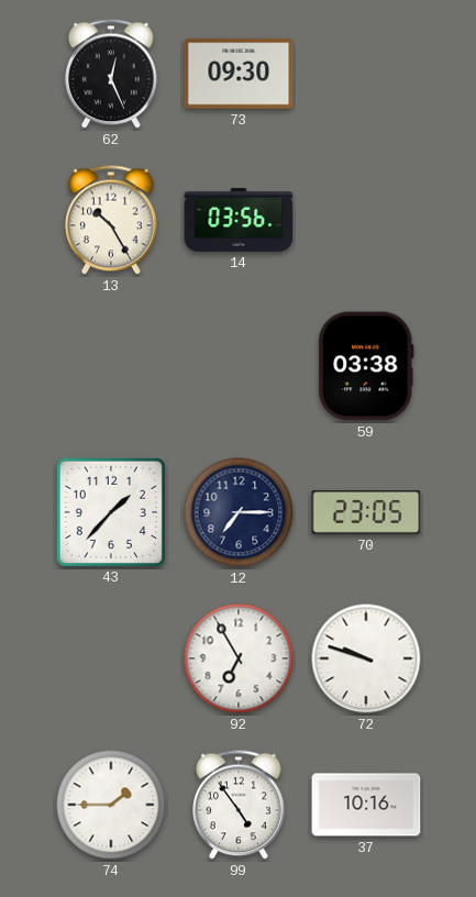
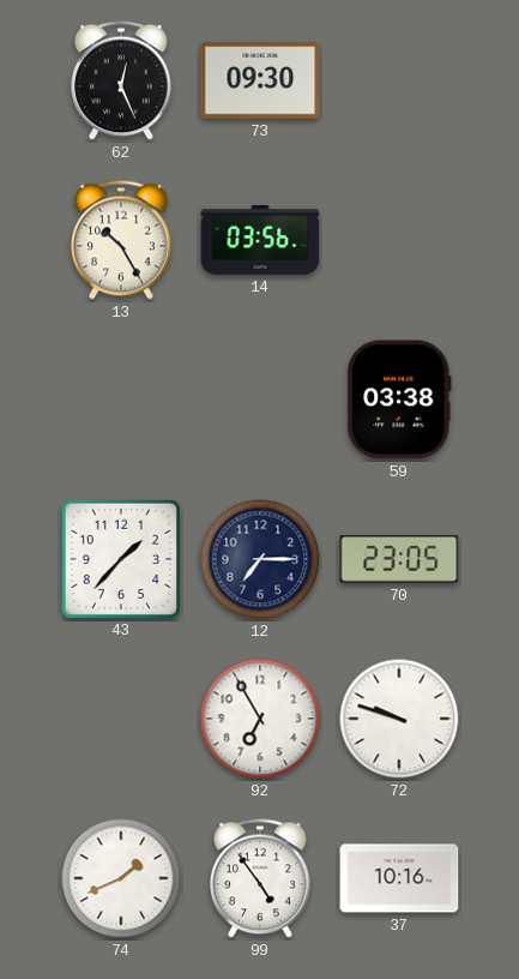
74: 1:45 -> 1:41 (121, 878)
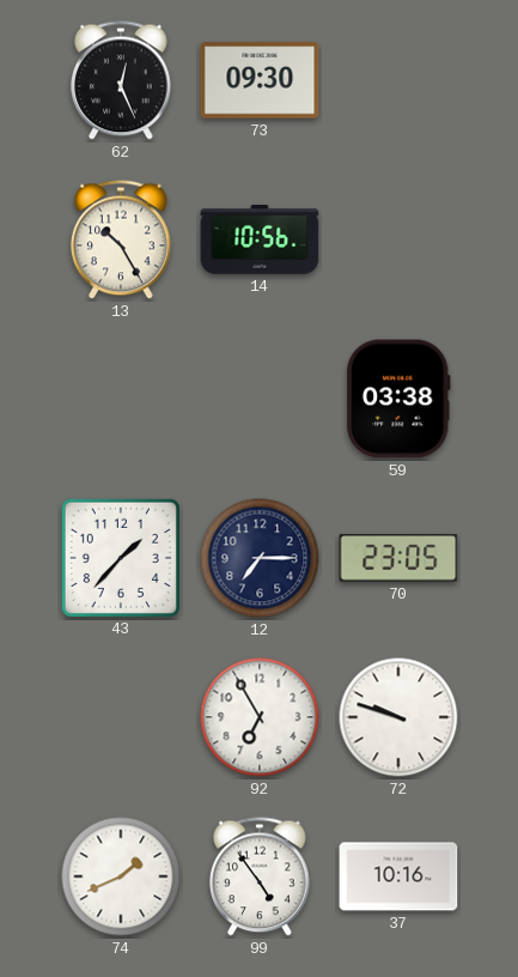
14: 03:56 -> 10:56 (260, 241)
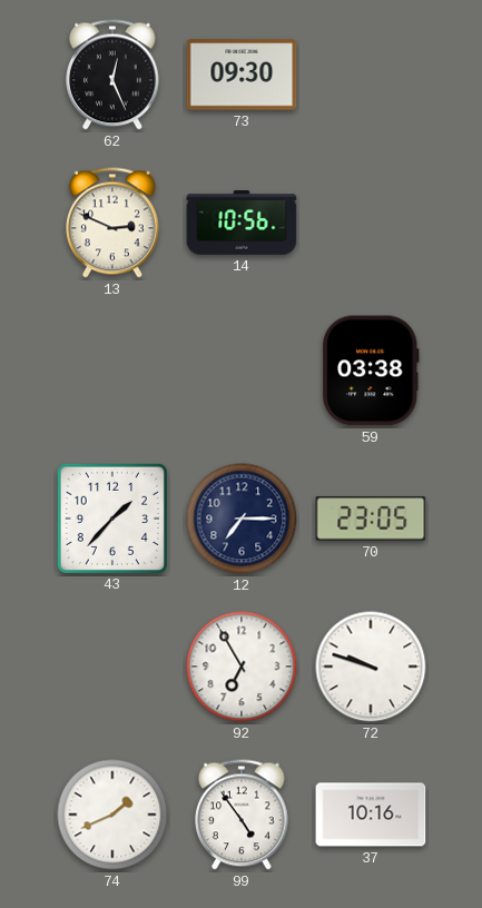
13: 10:25 -> 2:49 (114, 223)
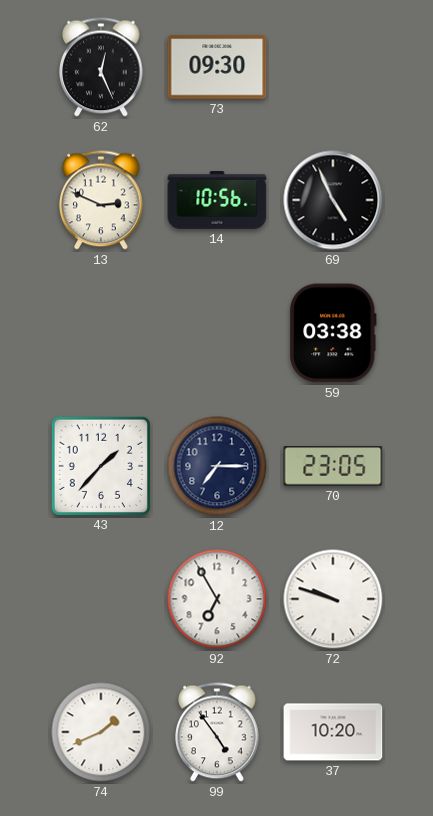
69: none -> 4:56 (333, 200)
37: 10:16 -> 10:20 (333, 732)
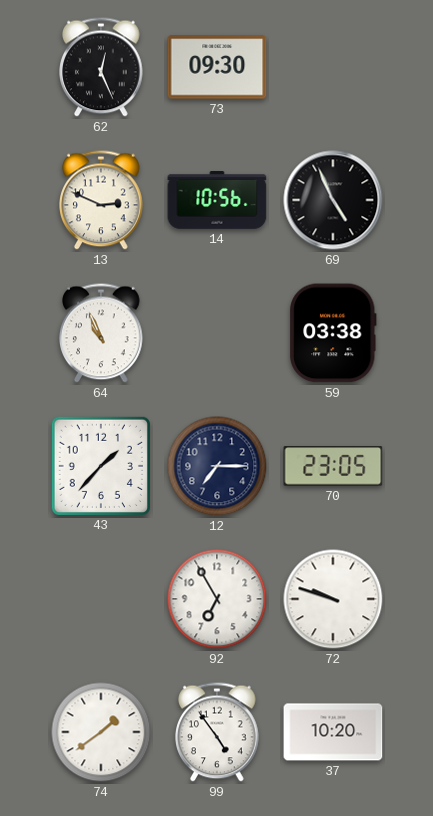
64: none -> 10:56 (102, 333)
74: 1:41 -> 1:39 (101, 732)
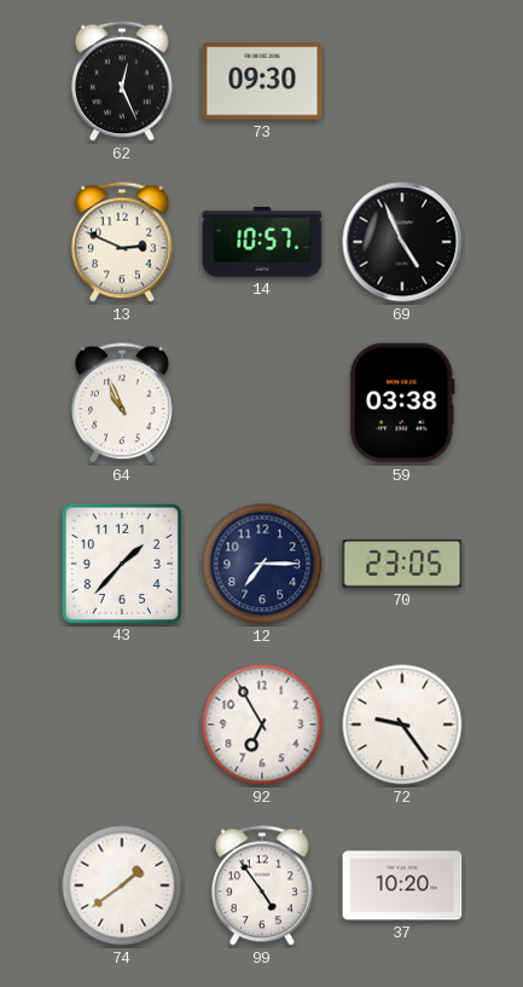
14: 10:56 -> 10:57 (262, 243)
72: 9:48 -> 9:24 (402, 725)
